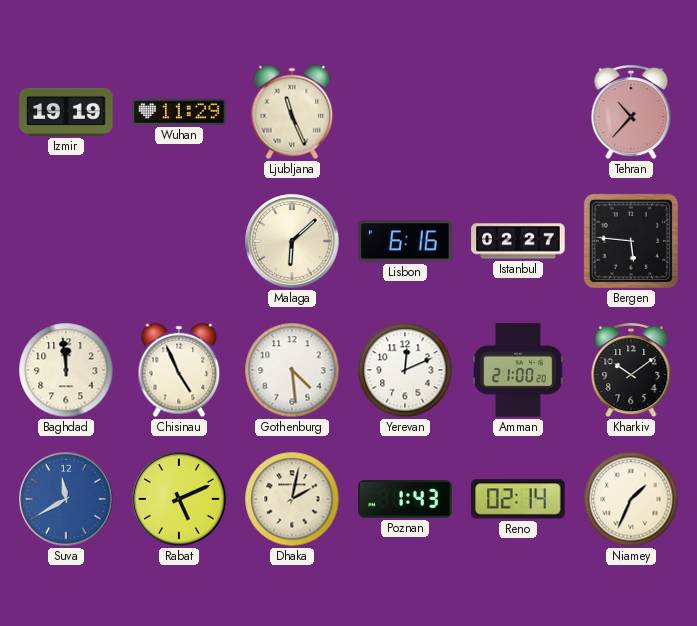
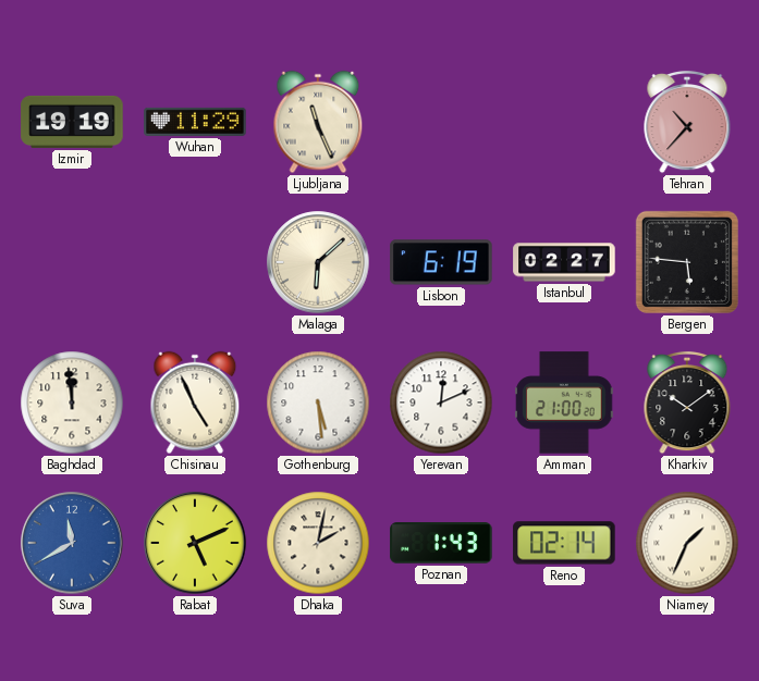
Lisbon: 6:16 -> 6:19 (441, 262)
Gothenburg: 4:29 -> 5:29 (318, 403)
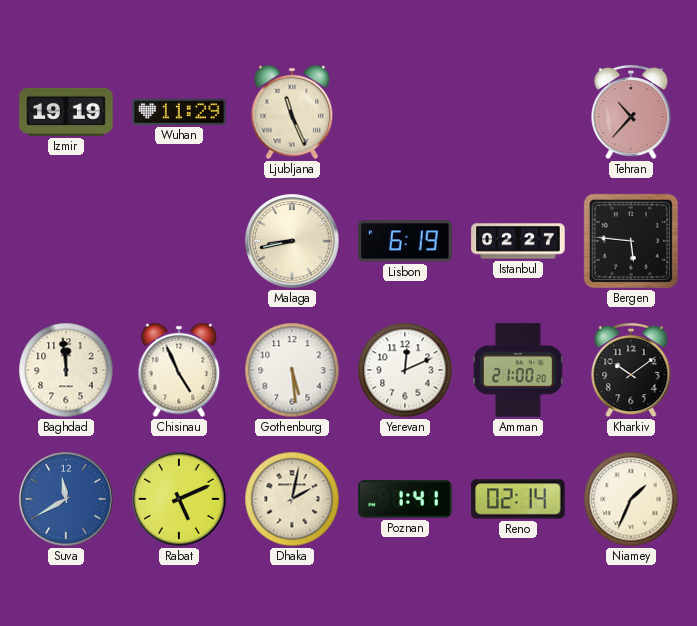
Malaga: 6:08 -> 8:43 (292, 241)
Poznan: 1:43 -> 1:41 (405, 499)
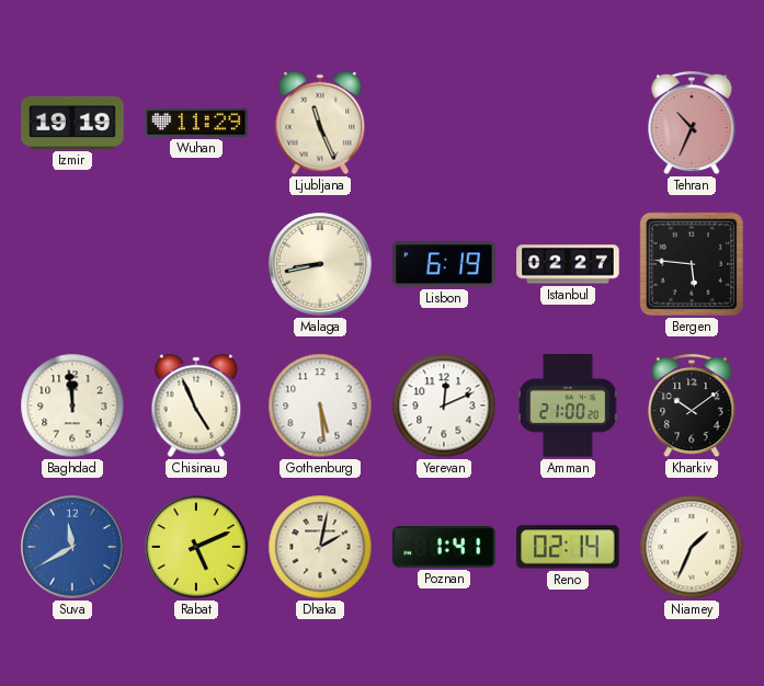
Tehran: 10:37 -> 10:34 (692, 123)
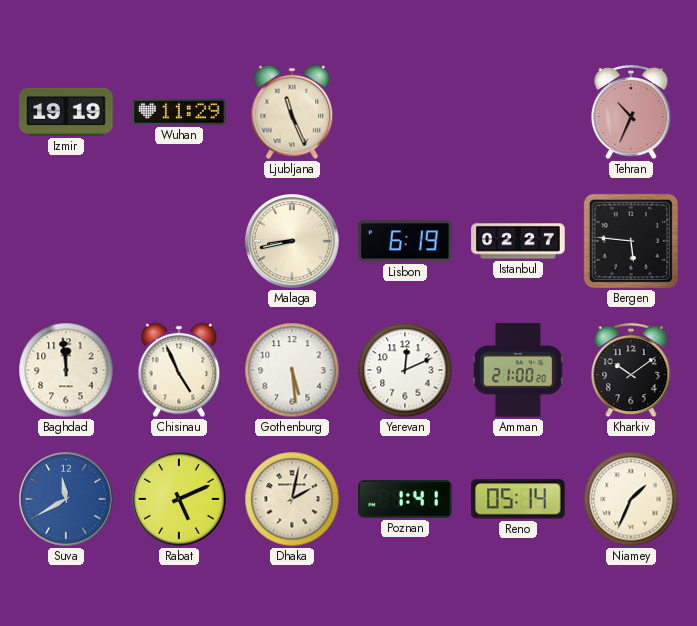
Reno: 02:14 -> 05:14 (518, 499)
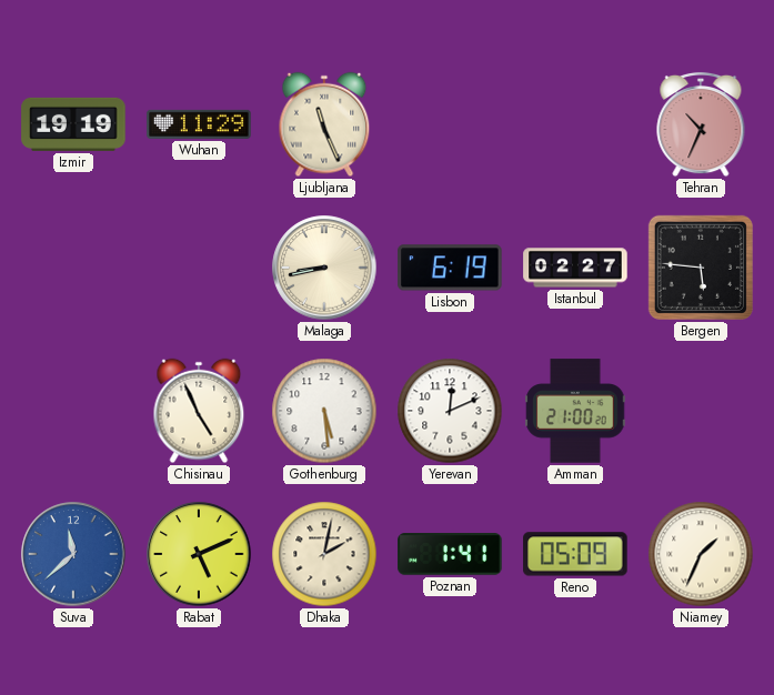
Baghdad: 11:59 -> none (66, 370)
Kharkiv: 10:09 -> none (631, 370)
Suva: 11:40 -> 11:38 (73, 554)
Reno: 05:14 -> 05:09 (575, 554)
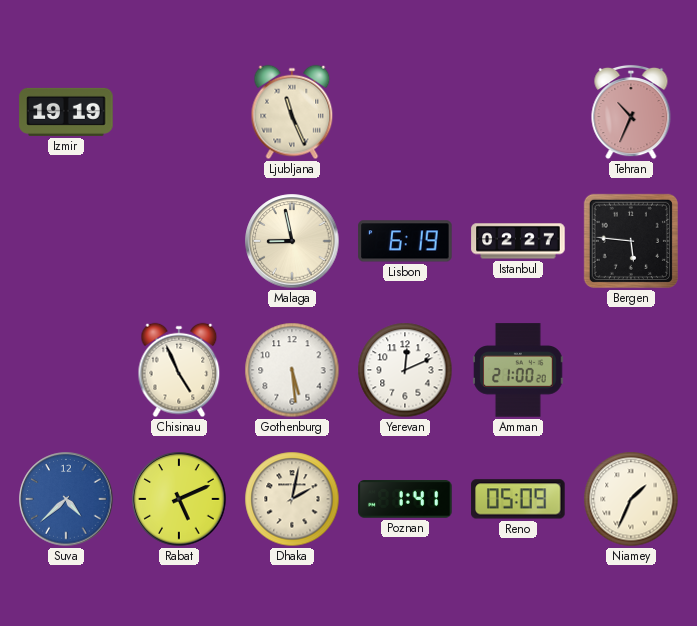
Wuhan: 11:29 -> none (199, 124)
Malaga: 8:43 -> 8:58 (292, 241)
Suva: 11:38 -> 4:38 (66, 499)
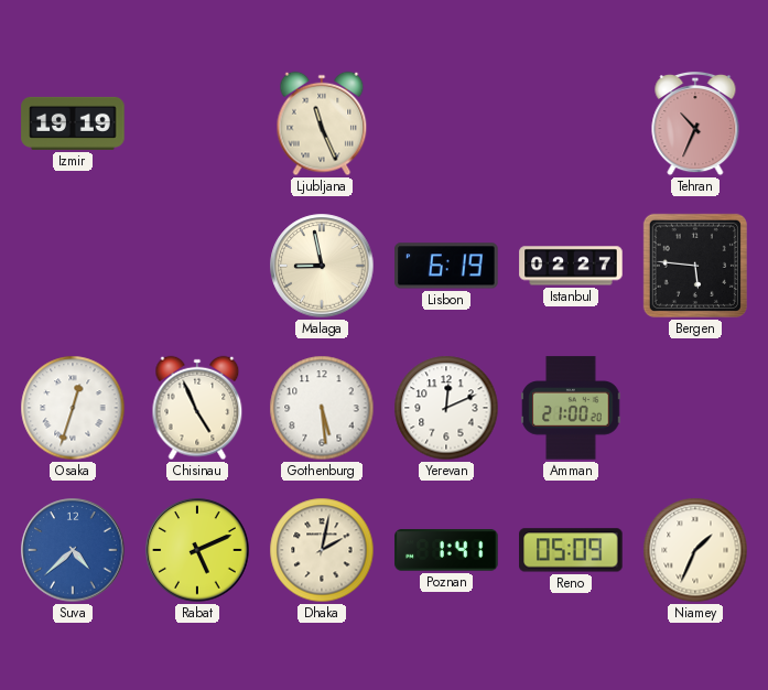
Osaka: none -> 12:33 (73, 408)
